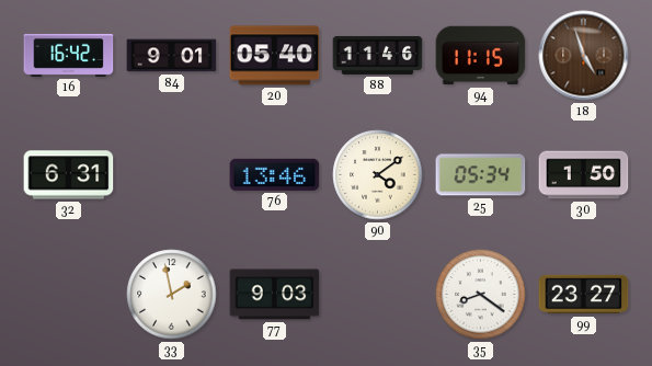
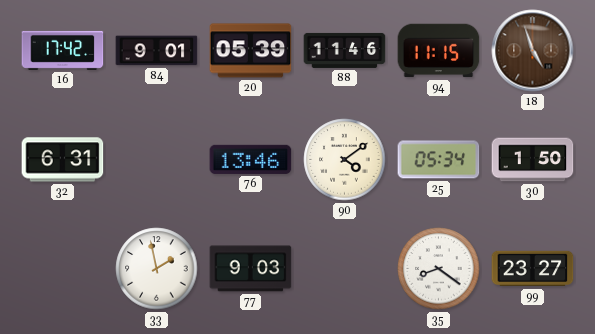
16: 16:42 -> 17:42 (63, 50)
20: 05:40 -> 05:39 (251, 51)
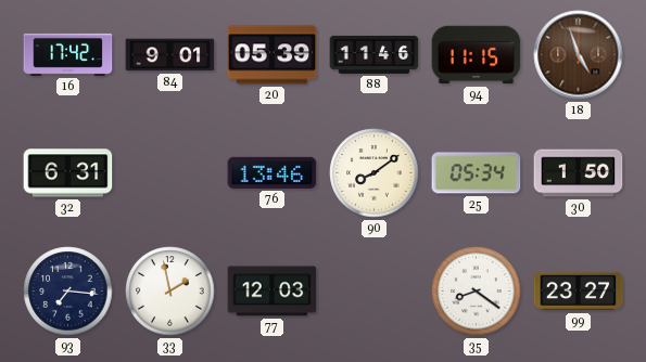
90: 4:09 -> 8:09 (375, 173)
93: none -> 7:16 (68, 292)
77: 9:03 -> 12:03 (273, 292)
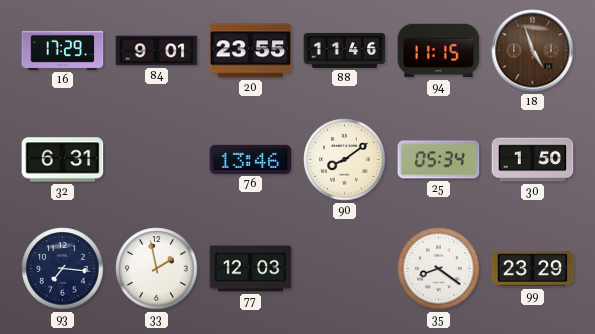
16: 17:42 -> 17:29 (63, 50)
20: 05:39 -> 23:55 (251, 51)
99: 23:27 -> 23:29 (533, 269)
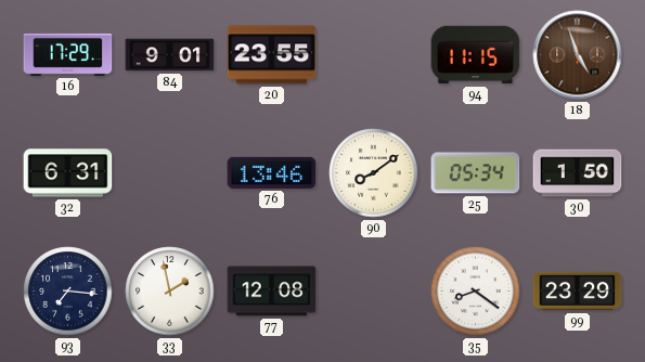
88: 11:46 -> none (345, 50)
77: 12:03 -> 12:08 (272, 292)
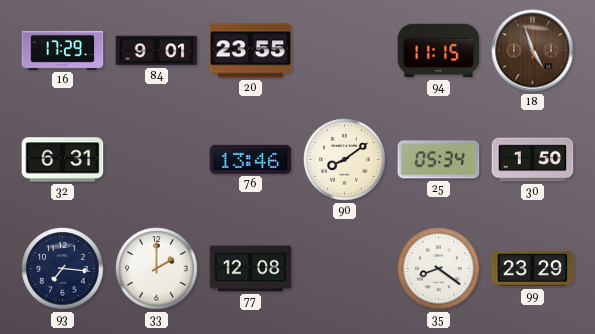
33: 1:58 -> 2:00 (157, 269)
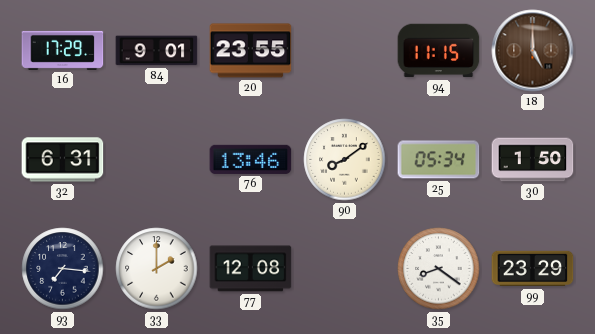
18: 4:57 -> 5:00 (533, 51)
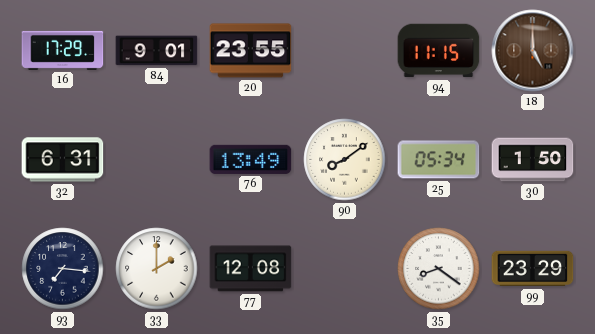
76: 13:46 -> 13:49 (251, 159)
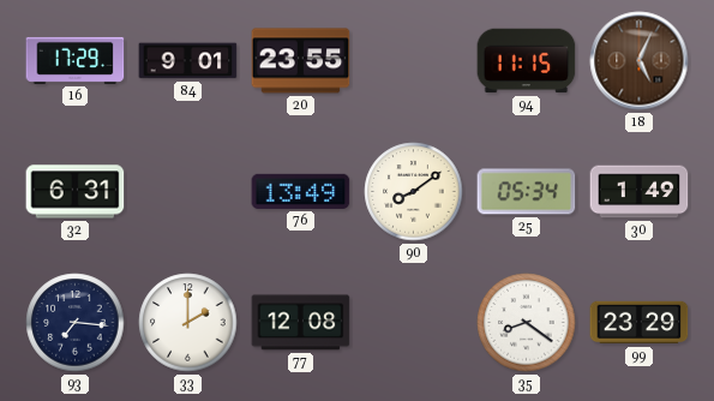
18: 5:00 -> 5:04 (640, 61)
30: 1:50 -> 1:49 (640, 192)
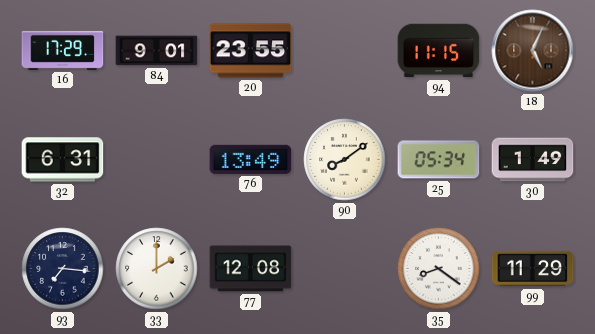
99: 23:29 -> 11:29 (533, 269)
